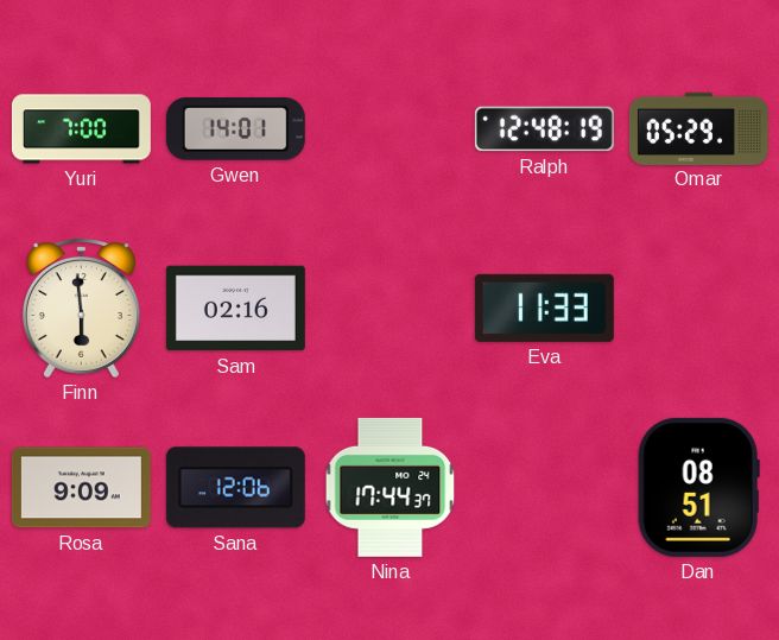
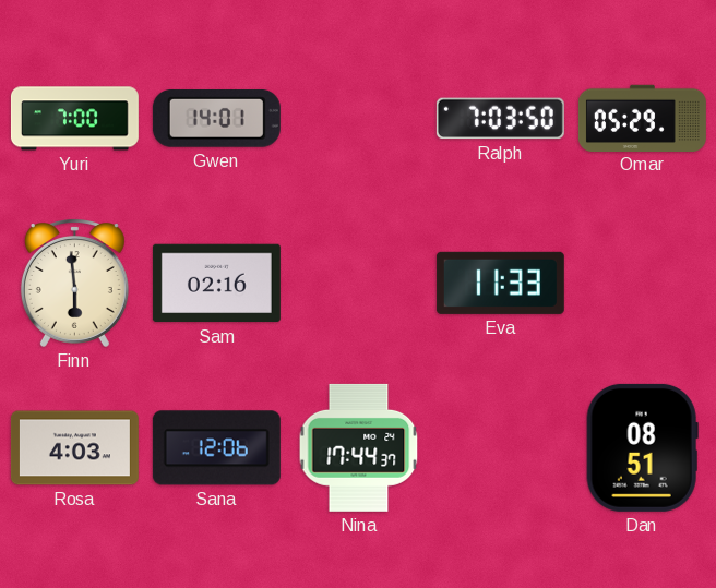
Ralph: 12:48 -> 7:03 (500, 119)
Rosa: 9:09 -> 4:03 (74, 448)
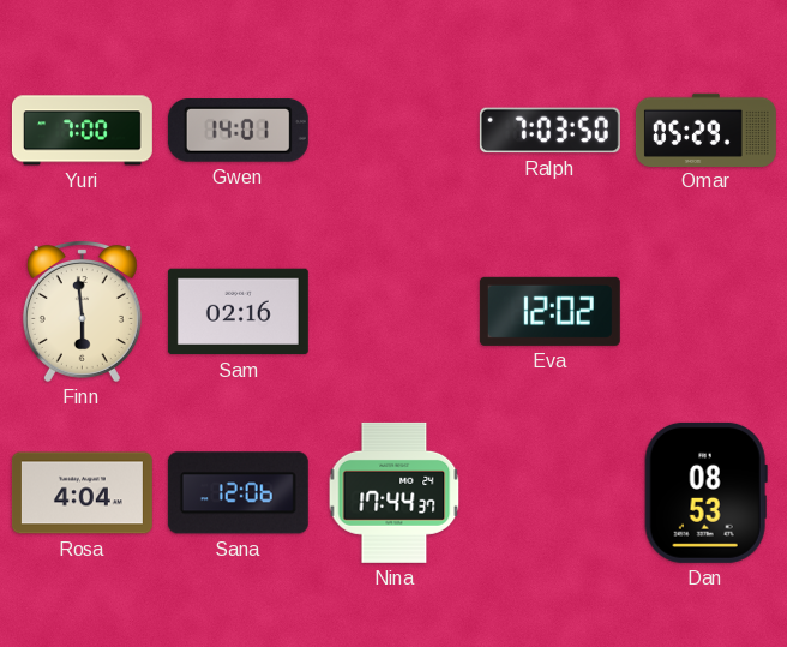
Eva: 11:33 -> 12:02 (549, 311)
Rosa: 4:03 -> 4:04 (82, 493)
Dan: 08:51 -> 08:53 (705, 492)
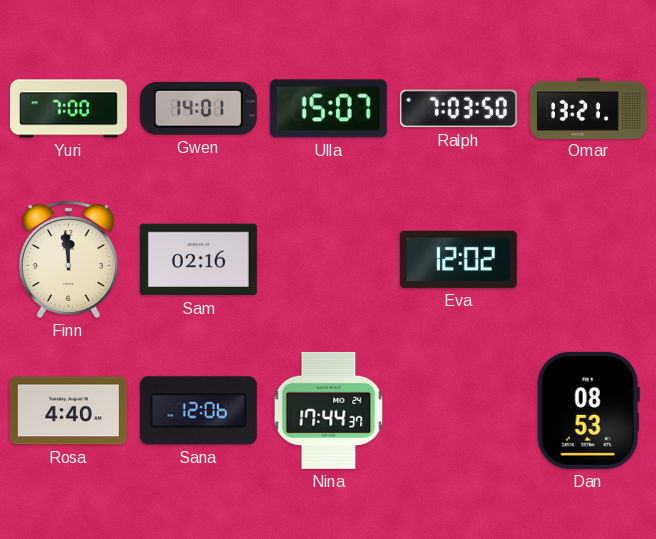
Ulla: none -> 15:07 (328, 109)
Omar: 05:29 -> 13:21 (588, 108)
Finn: 5:59 -> 11:59 (68, 260)
Rosa: 4:04 -> 4:40 (68, 411)
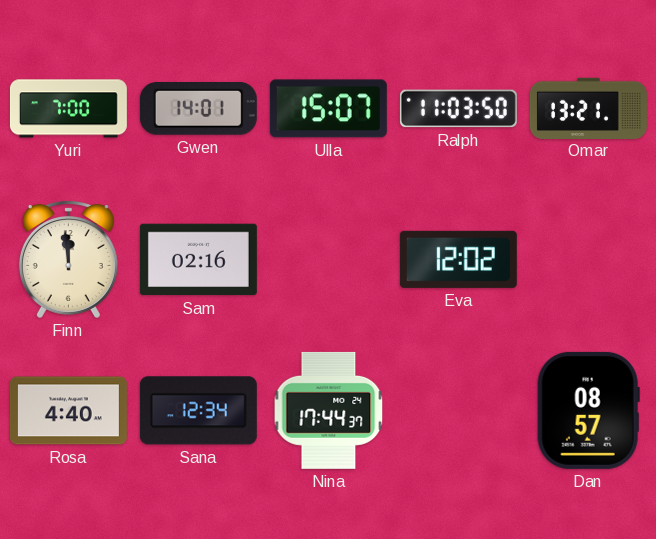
Ralph: 7:03 -> 11:03 (458, 109)
Sana: 12:06 -> 12:34 (198, 411)
Dan: 08:53 -> 08:57 (588, 410)
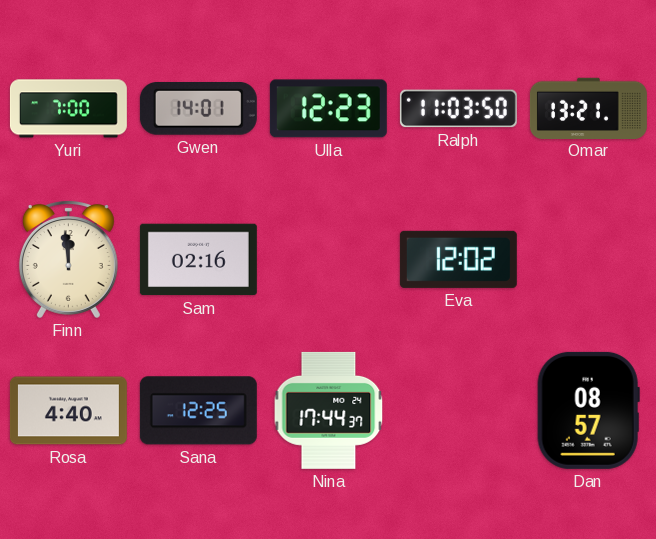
Ulla: 15:07 -> 12:23 (328, 109)
Sana: 12:34 -> 12:25 (198, 411)
